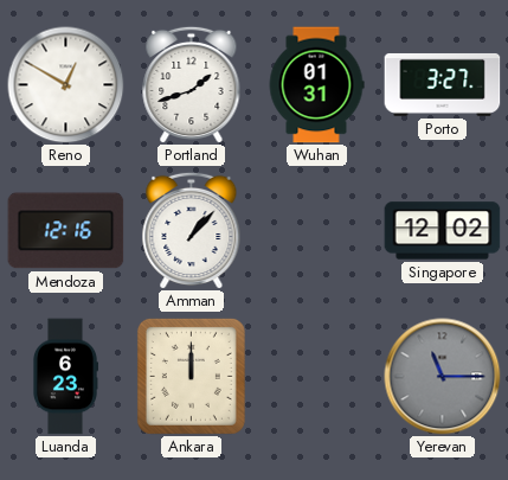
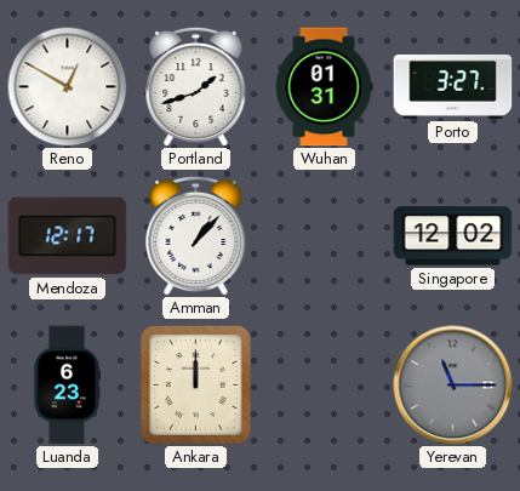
Mendoza: 12:16 -> 12:17 (68, 236)
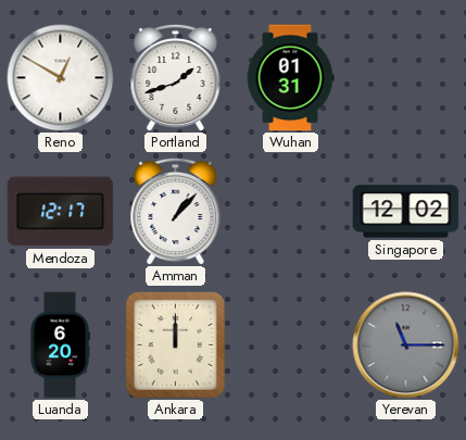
Porto: 3:27 -> none (453, 86)
Luanda: 6:23 -> 6:20 (59, 345)
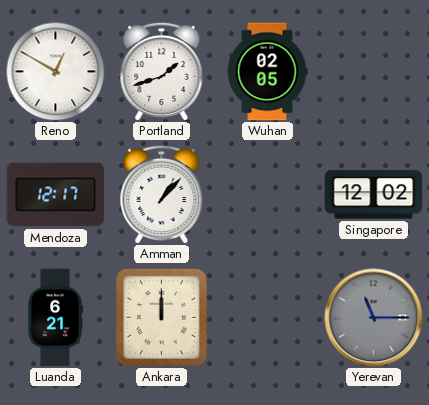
Wuhan: 01:31 -> 02:05 (267, 72)
Luanda: 6:20 -> 6:21 (54, 318)
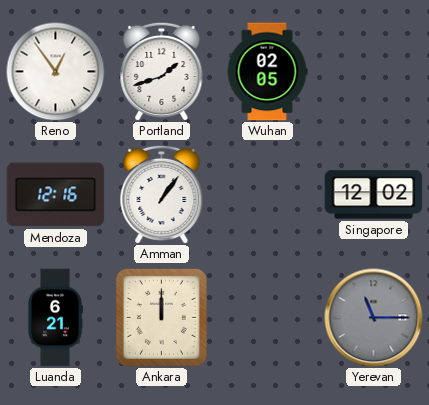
Reno: 12:50 -> 12:54 (56, 72)
Mendoza: 12:17 -> 12:16 (56, 195)
Amman: 1:07 -> 1:06 (162, 194)
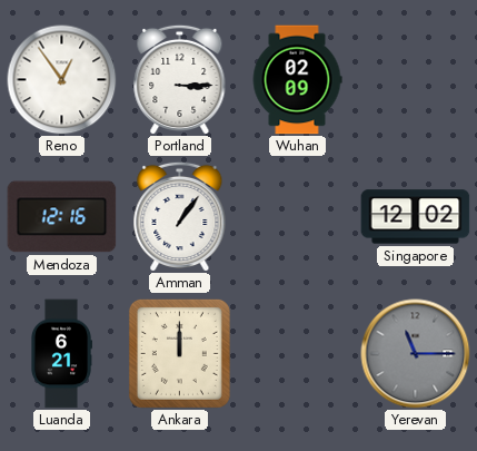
Portland: 1:42 -> 3:15 (180, 79)
Wuhan: 02:05 -> 02:09 (297, 80)
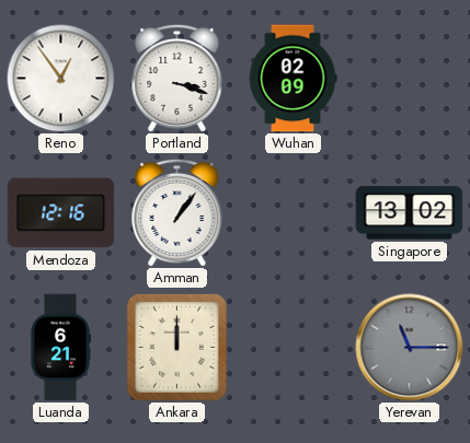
Portland: 3:15 -> 3:18 (177, 78)
Singapore: 12:02 -> 13:02 (410, 213)
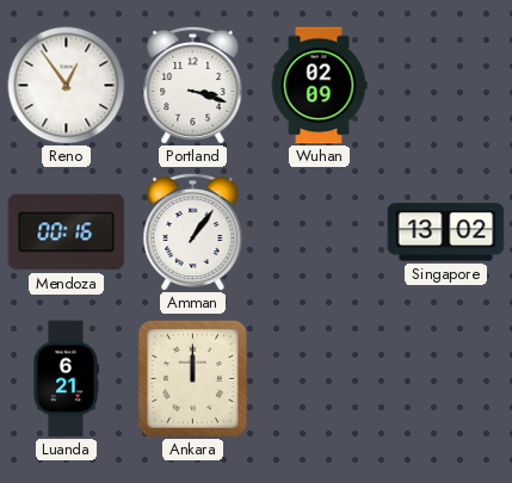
Mendoza: 12:16 -> 00:16 (67, 233)
Yerevan: 11:15 -> none (410, 348)
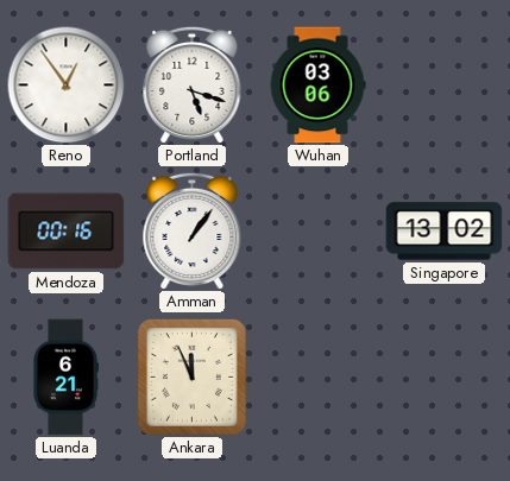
Portland: 3:18 -> 5:18 (193, 84)
Wuhan: 02:09 -> 03:06 (317, 86)
Ankara: 12:00 -> 11:56 (191, 376)
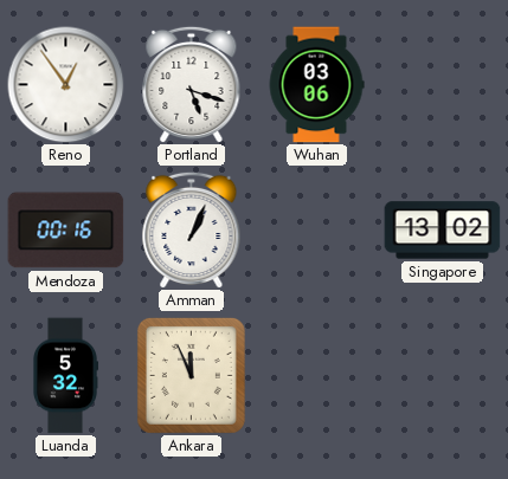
Amman: 1:06 -> 1:04 (192, 229)
Luanda: 6:21 -> 5:32 (64, 376)
